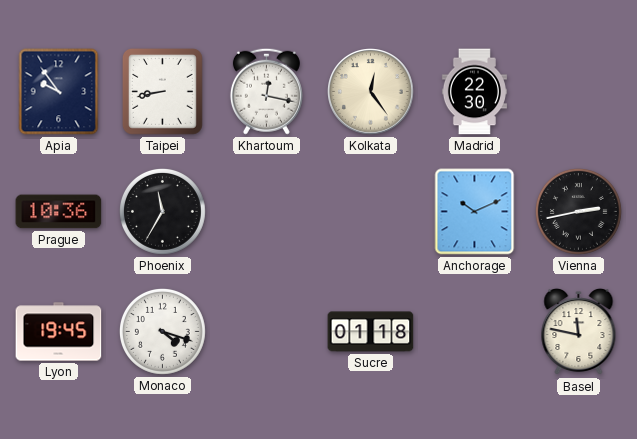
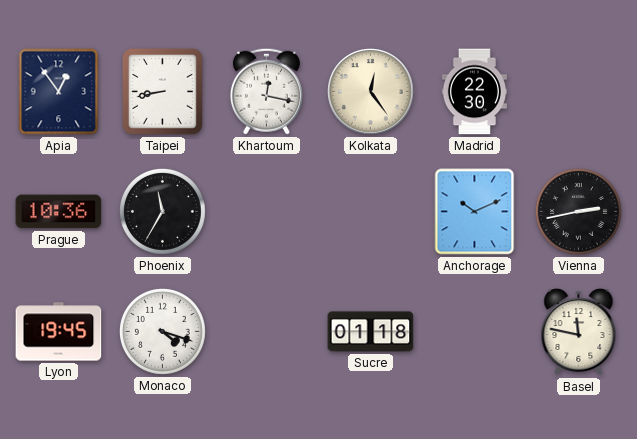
Apia: 9:54 -> 12:54 (59, 92)
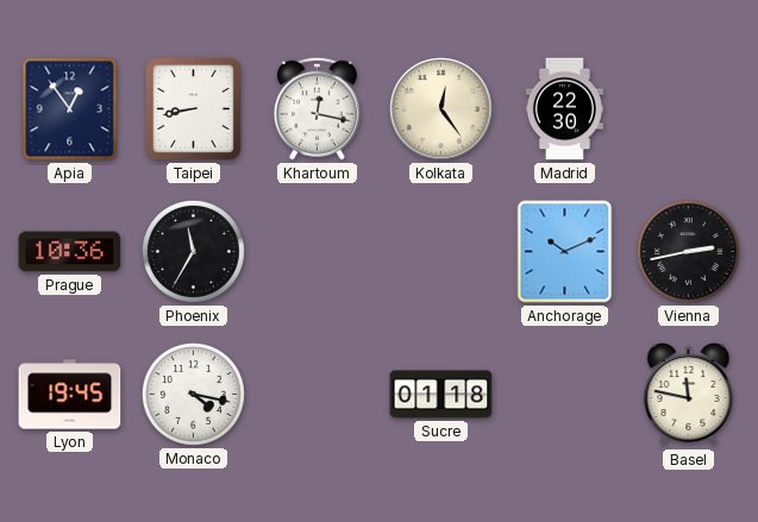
Monaco: 4:18 -> 4:17 (193, 394)
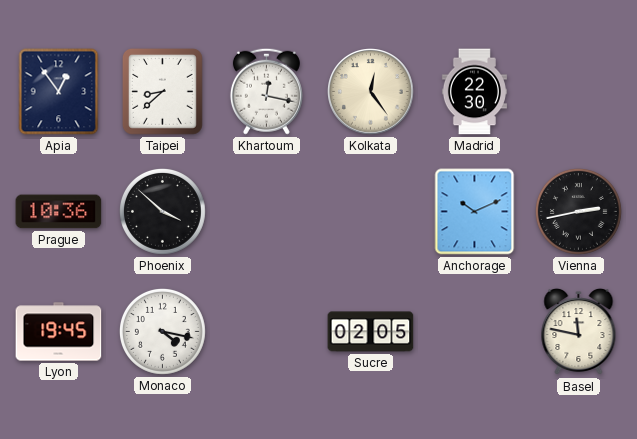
Taipei: 8:43 -> 8:38 (162, 91)
Phoenix: 11:35 -> 3:52 (162, 211)
Sucre: 01:18 -> 02:05 (371, 332)
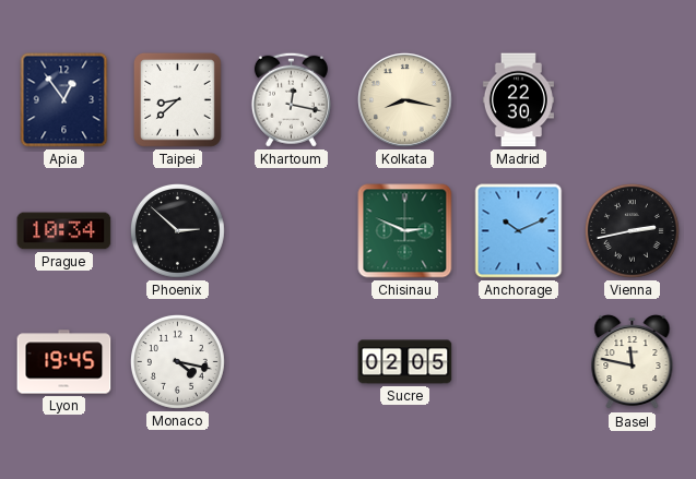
Kolkata: 12:24 -> 8:17 (405, 100)
Prague: 10:36 -> 10:34 (64, 231)
Phoenix: 3:52 -> 2:52 (177, 230)
Chisinau: none -> 2:49 (405, 231)
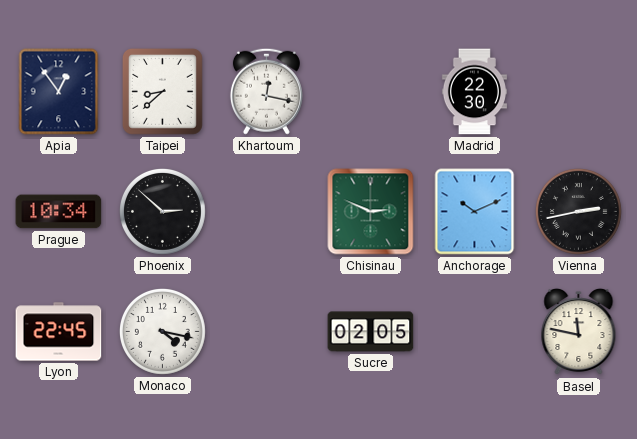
Kolkata: 8:17 -> none (405, 100)
Lyon: 19:45 -> 22:45 (59, 332)
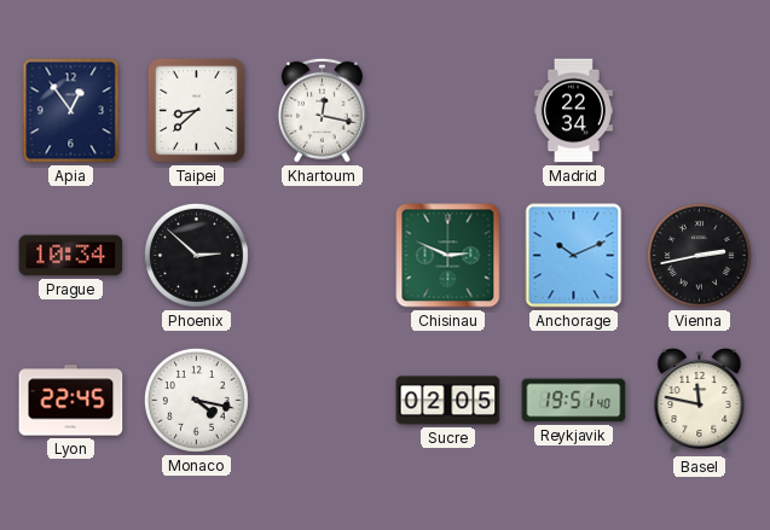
Madrid: 22:30 -> 22:34 (573, 111)
Reykjavik: none -> 19:51 (574, 401)
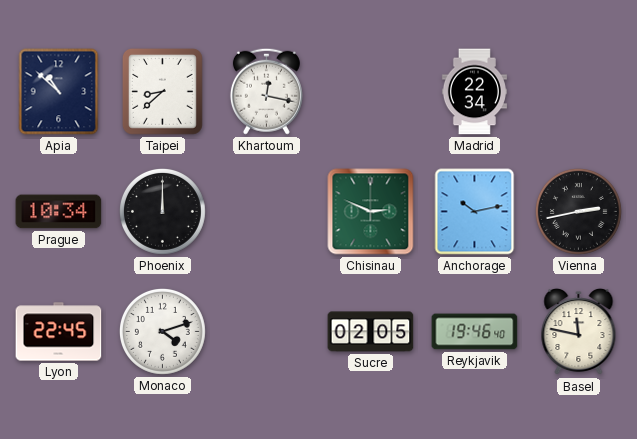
Apia: 12:54 -> 10:52 (59, 92)
Phoenix: 2:52 -> 12:00 (162, 211)
Anchorage: 10:11 -> 10:13 (475, 212)
Monaco: 4:17 -> 4:12 (162, 331)
Reykjavik: 19:51 -> 19:46 (475, 332)
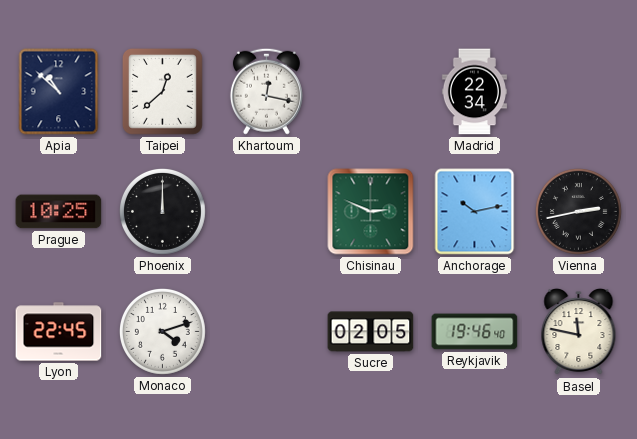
Taipei: 8:38 -> 12:38 (162, 91)
Prague: 10:34 -> 10:25 (59, 212)
